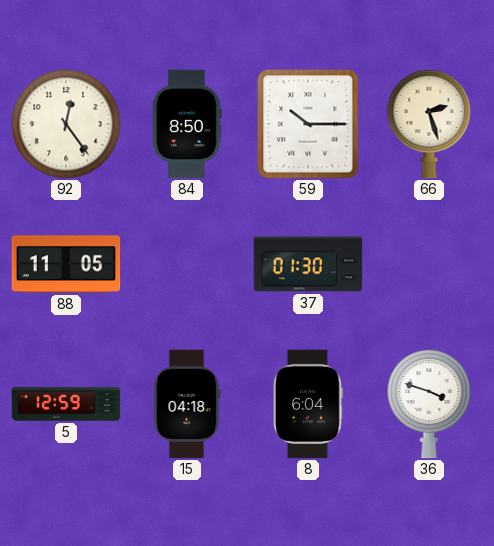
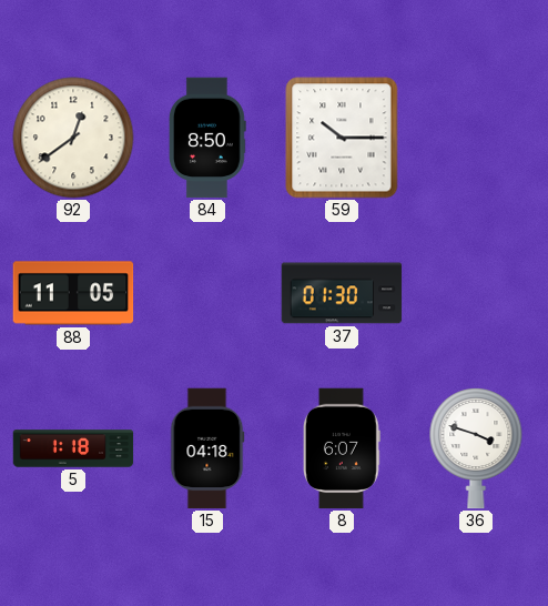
92: 12:24 -> 12:39 (73, 138)
66: 2:27 -> none (429, 124)
5: 12:59 -> 1:18 (73, 448)
8: 6:04 -> 6:07 (343, 448)
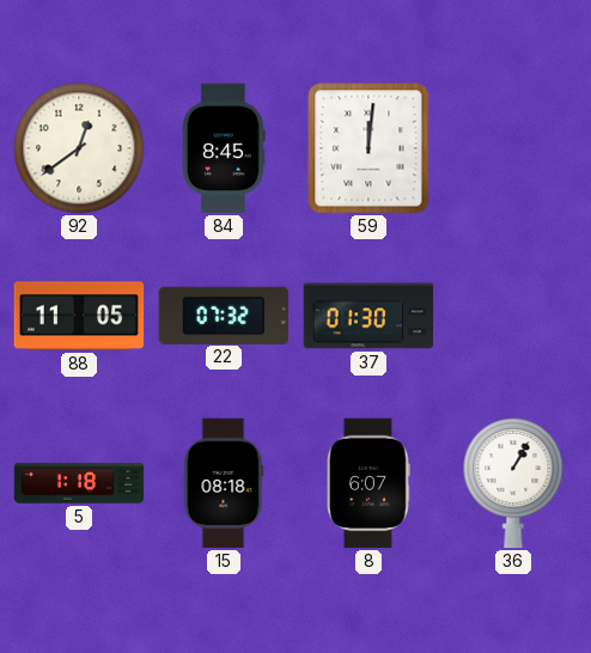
84: 8:50 -> 8:45 (225, 148)
59: 10:15 -> 12:01 (368, 148)
22: none -> 07:32 (224, 315)
15: 04:18 -> 08:18 (224, 483)
36: 3:48 -> 1:05 (513, 483)
